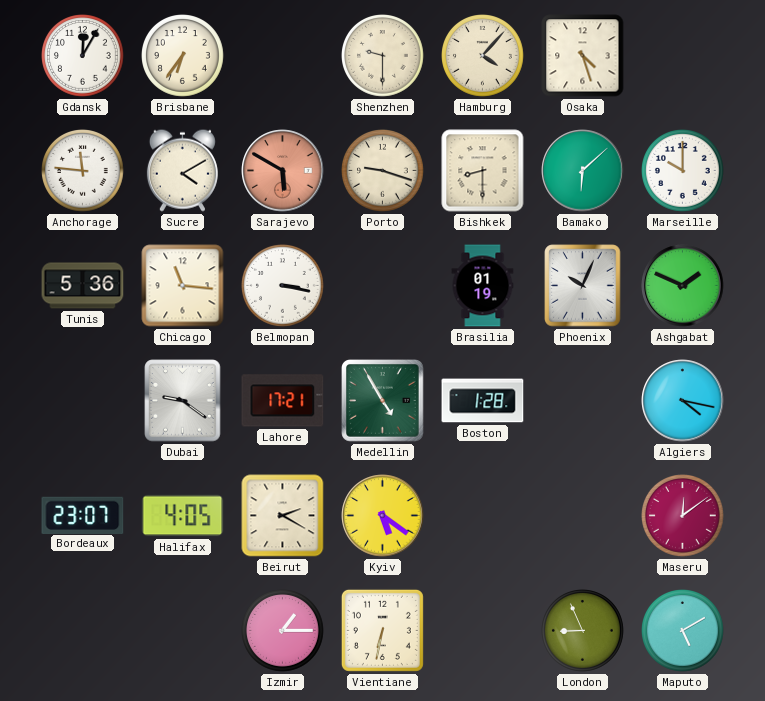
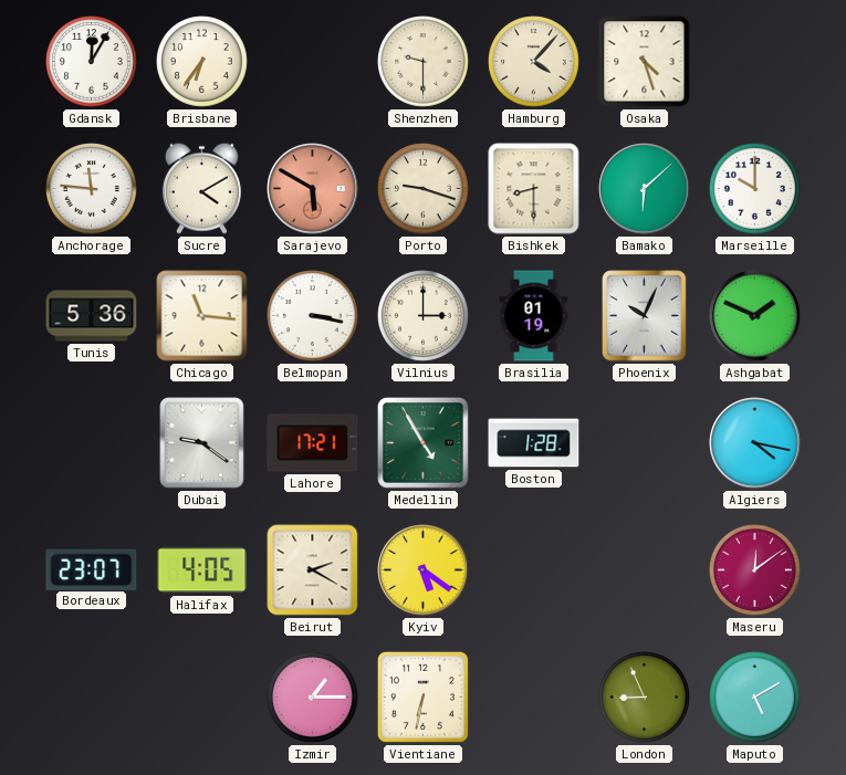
Vilnius: none -> 3:00 (424, 316)
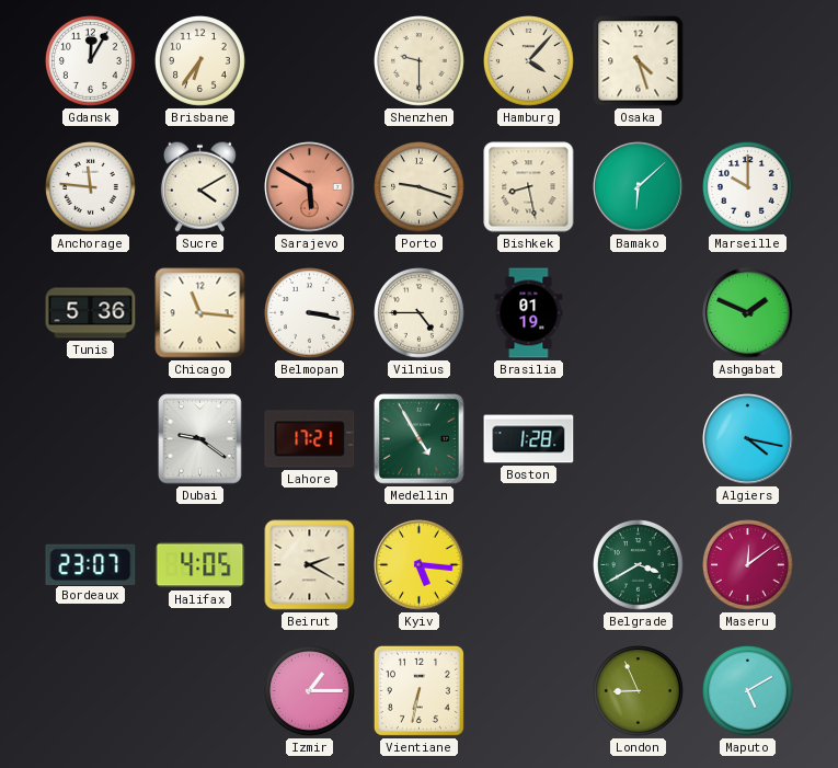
Bishkek: 8:30 -> 8:28 (529, 187)
Vilnius: 3:00 -> 4:45 (420, 313)
Phoenix: 10:04 -> none (645, 316)
Kyiv: 5:21 -> 5:16 (420, 565)
Belgrade: none -> 3:40 (639, 565)
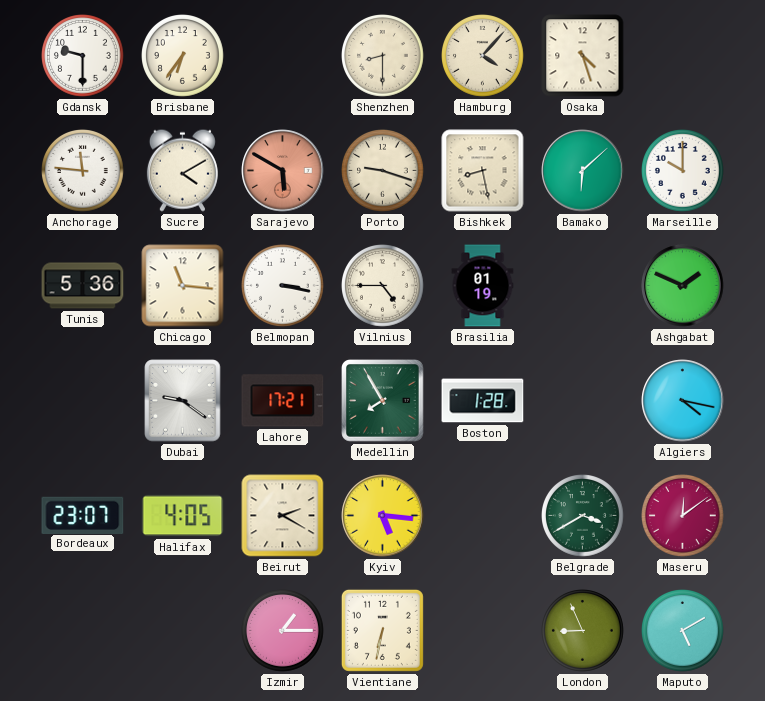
Gdansk: 12:05 -> 9:30 (83, 56)
Shenzhen: 9:30 -> 8:30 (383, 56)
Medellin: 4:55 -> 7:55 (383, 401)
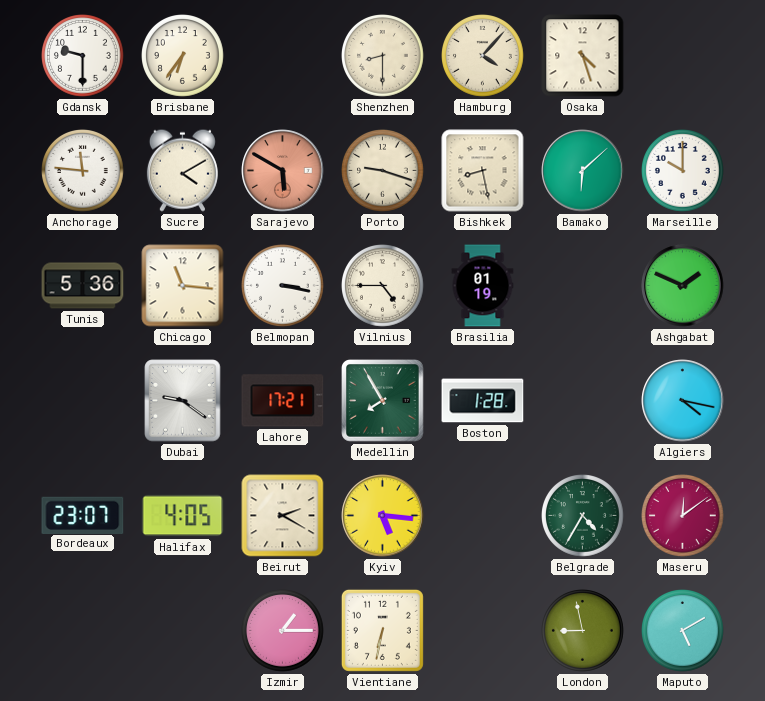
Belgrade: 3:40 -> 4:35 (583, 516)
London: 8:56 -> 8:58 (583, 631)
